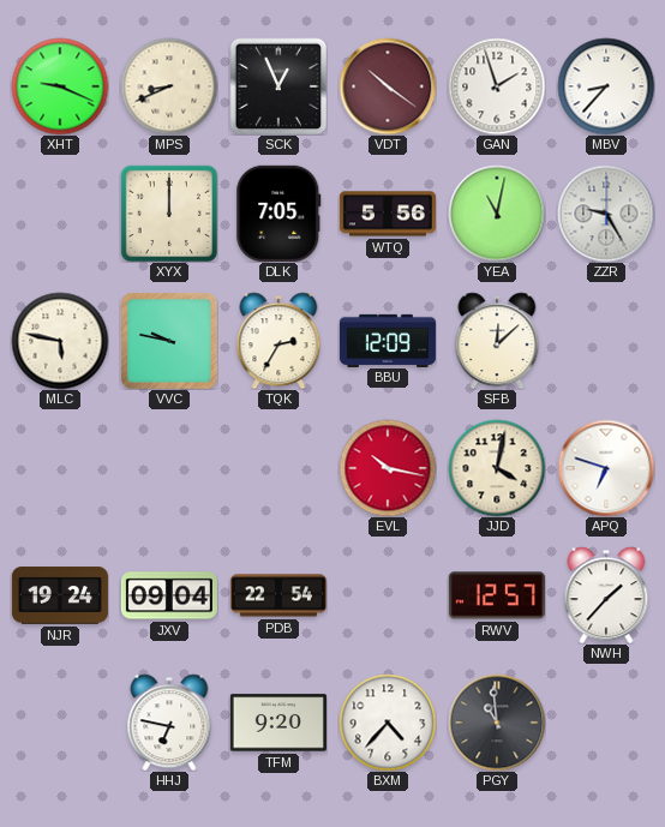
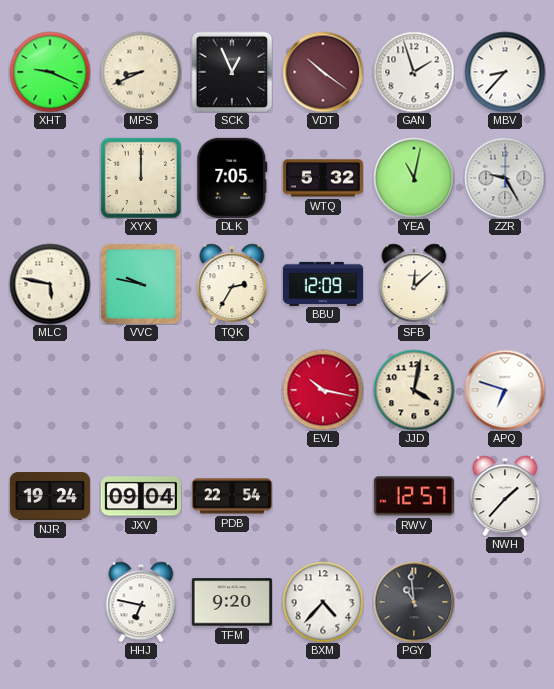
WTQ: 5:56 -> 5:32 (323, 178)
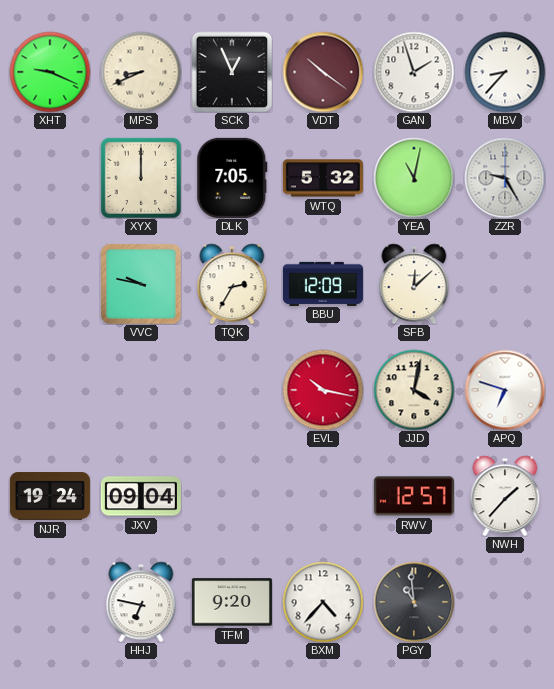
MLC: 5:47 -> none (50, 284)
PDB: 22:54 -> none (232, 496)
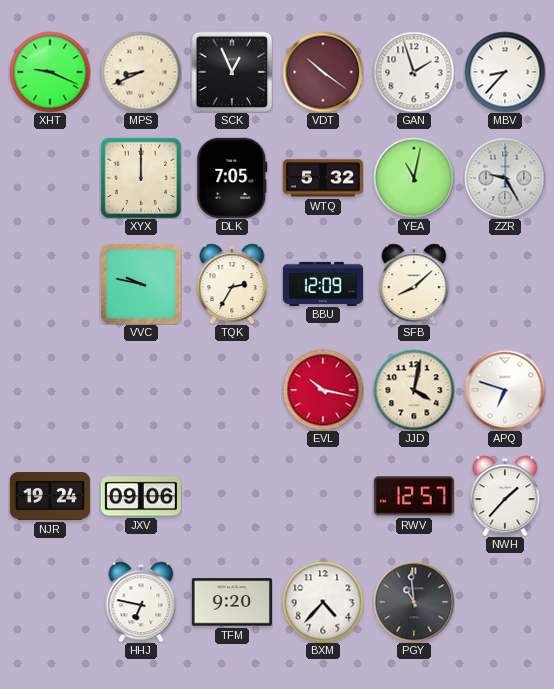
SFB: 12:08 -> 8:08 (414, 284)
JXV: 09:04 -> 09:06 (141, 496)
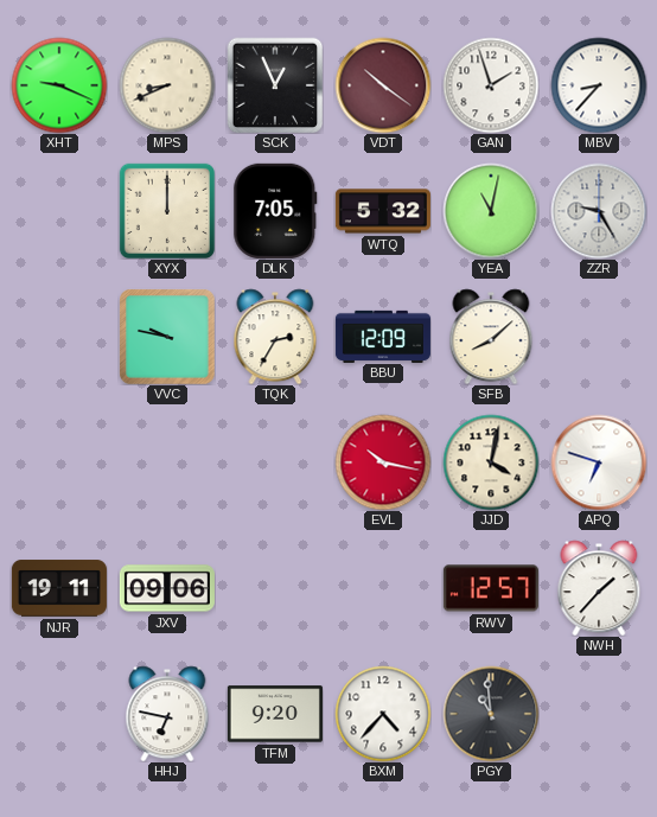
NJR: 19:24 -> 19:11 (59, 588)
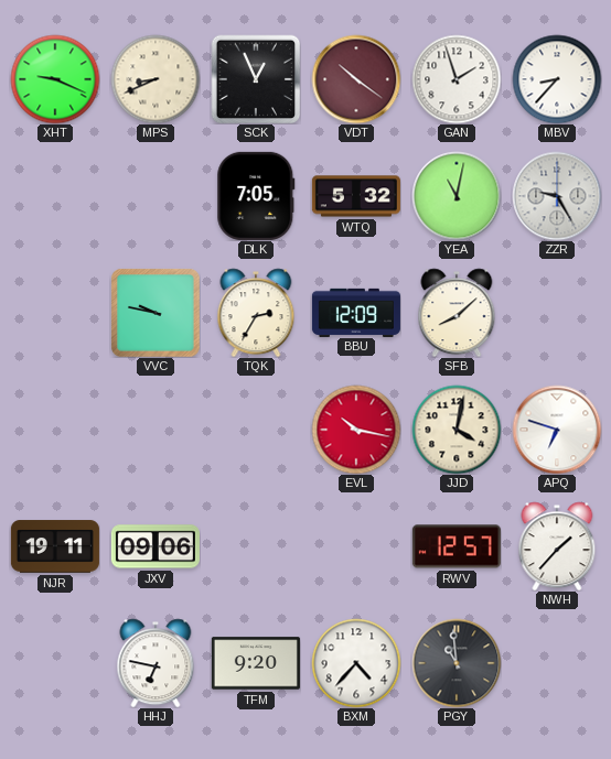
XYX: 12:00 -> none (167, 211)
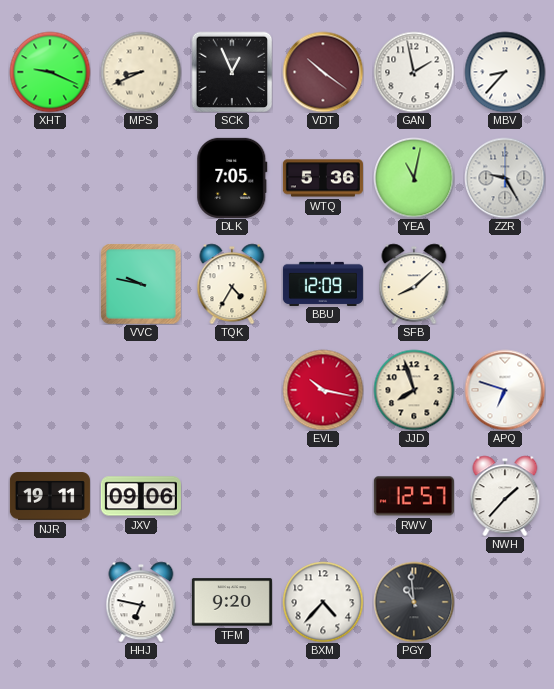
GAN: 1:57 -> 1:58 (414, 72)
WTQ: 5:32 -> 5:36 (323, 178)
TQK: 2:35 -> 4:35 (232, 284)
JJD: 4:02 -> 7:57 (414, 390)
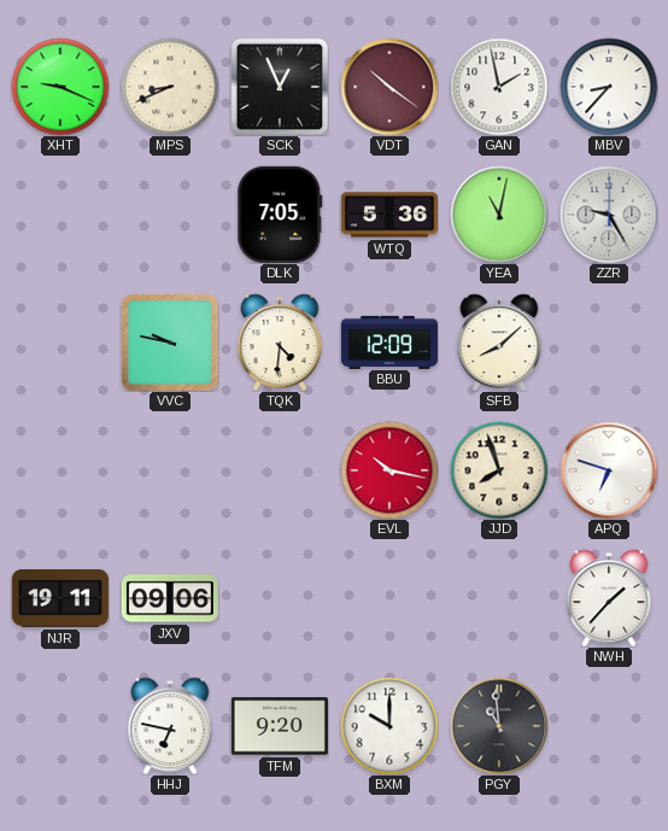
TQK: 4:35 -> 4:31 (280, 343)
RWV: 12:57 -> none (414, 496)
BXM: 4:37 -> 10:00 (389, 726)
